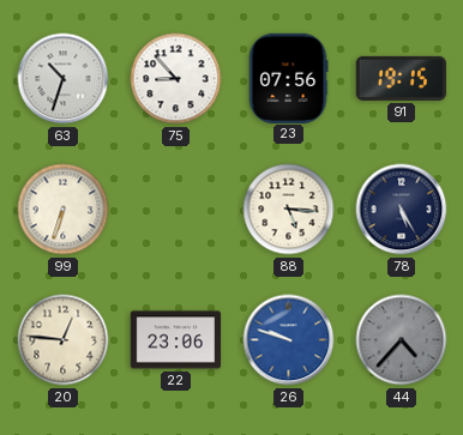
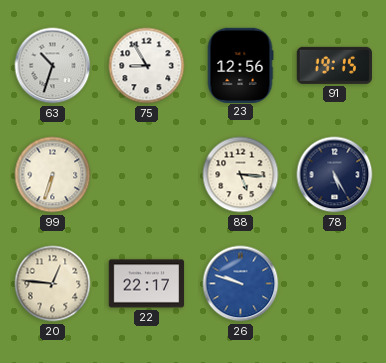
75: 8:53 -> 8:55 (147, 66)
23: 07:56 -> 12:56 (240, 65)
22: 23:06 -> 22:17 (147, 284)
44: 4:37 -> none (402, 340)
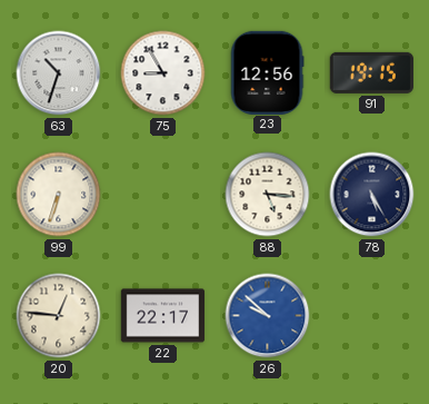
26: 9:48 -> 9:52 (268, 316)
